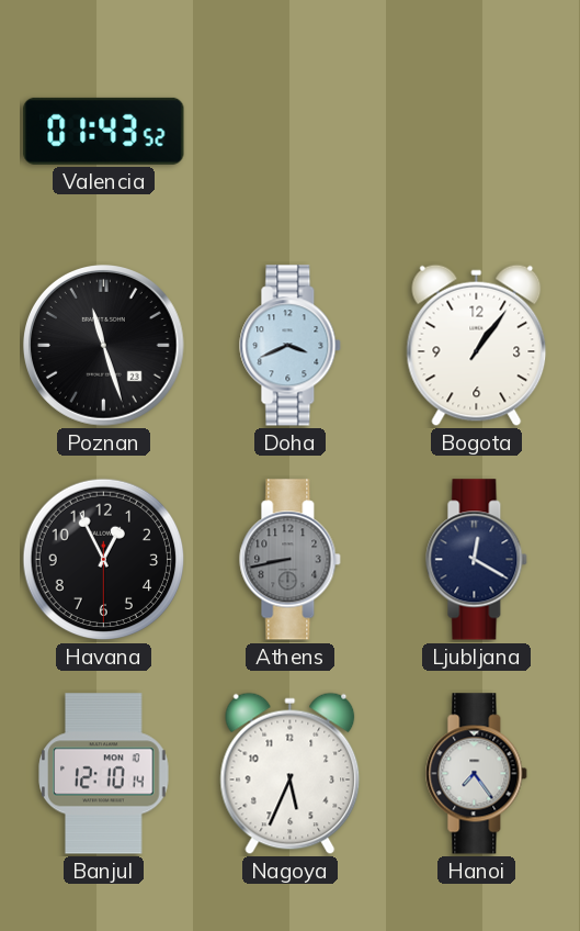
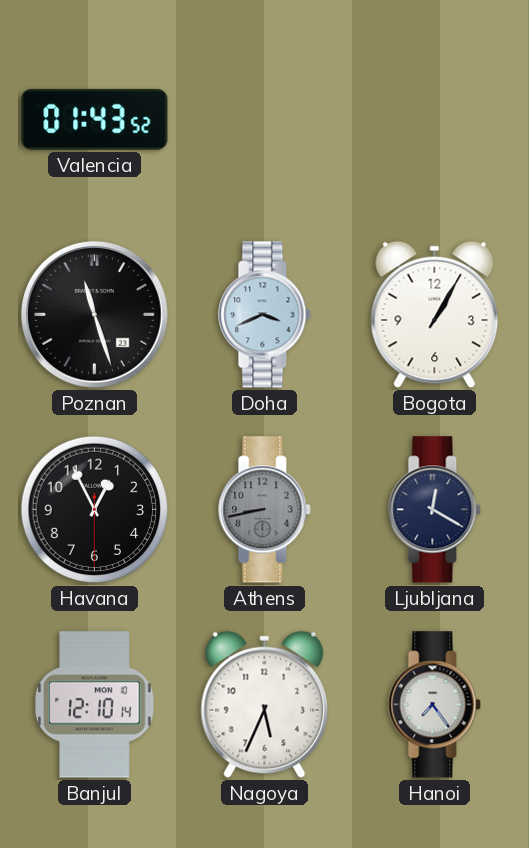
Bogota: 1:06 -> 1:05 (435, 315)
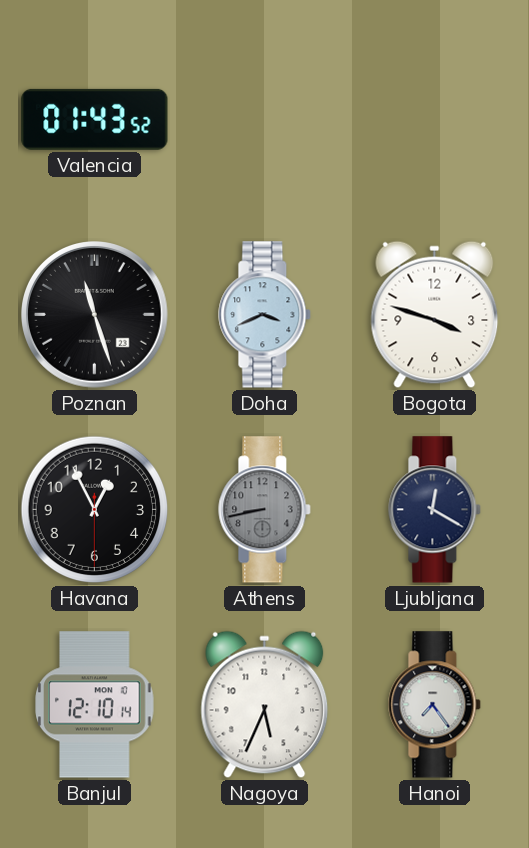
Bogota: 1:05 -> 3:48 (435, 315)
